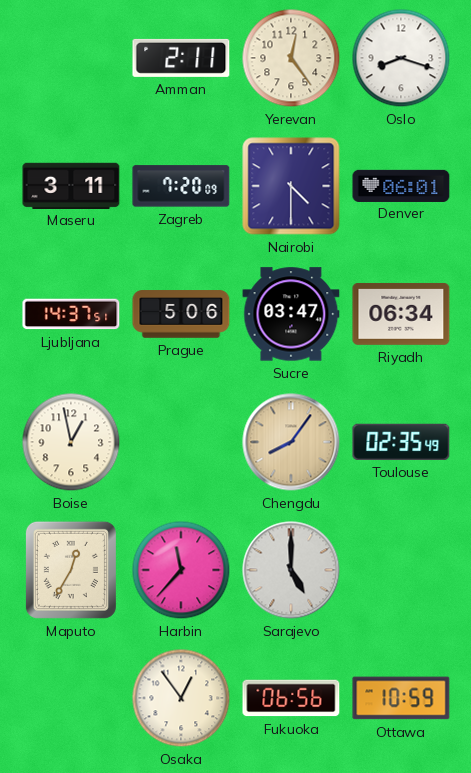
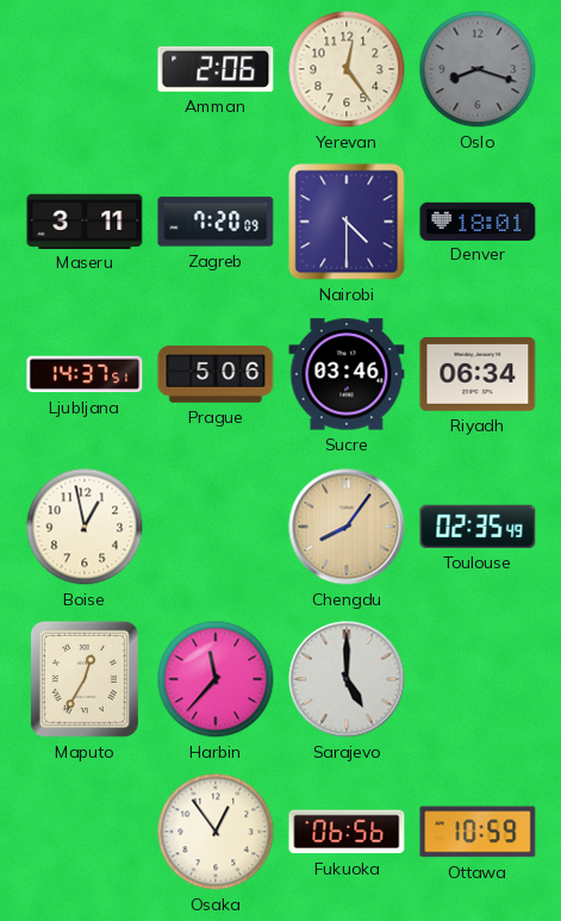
Amman: 2:11 -> 2:06 (216, 69)
Oslo dial: white -> grey (478, 69)
Denver: 06:01 -> 18:01 (478, 220)
Sucre: 03:47 -> 03:46 (347, 374)
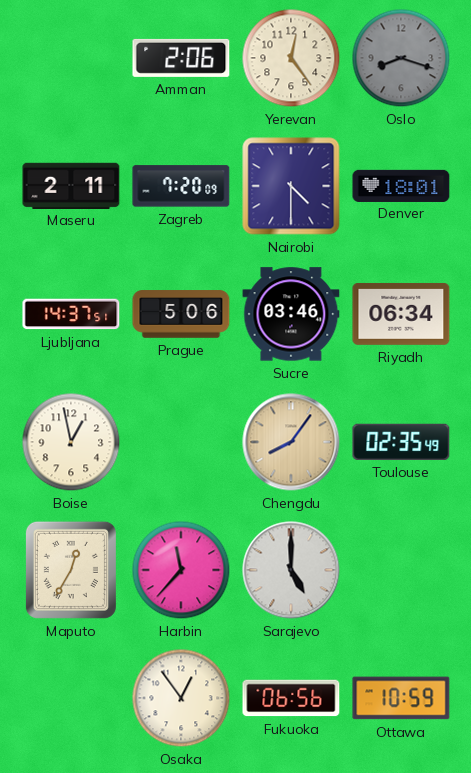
Maseru: 3:11 -> 2:11 (71, 185)
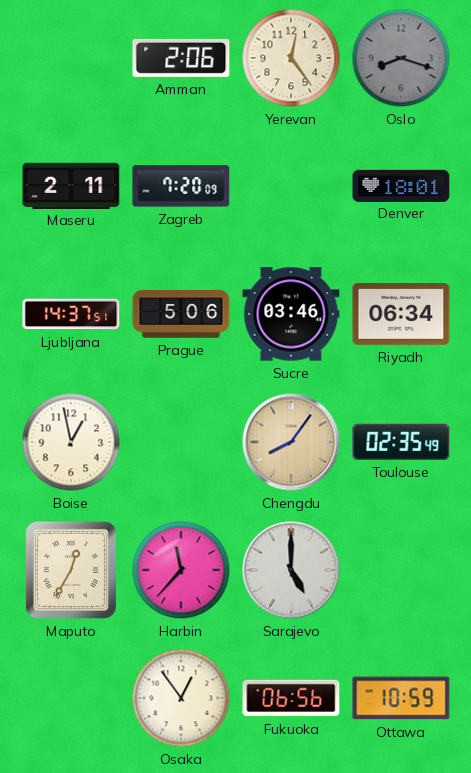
Nairobi: 4:30 -> none (291, 186)
